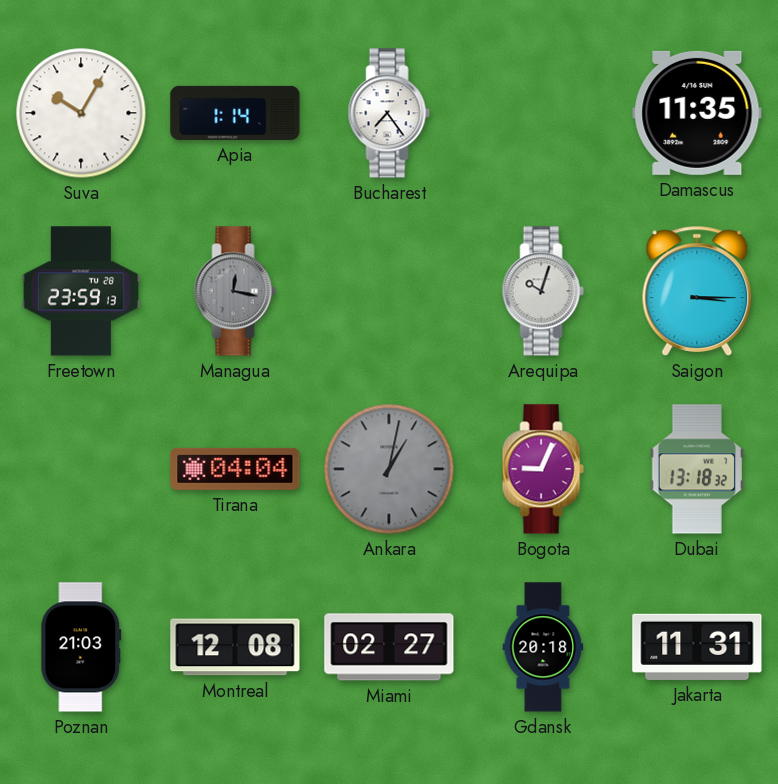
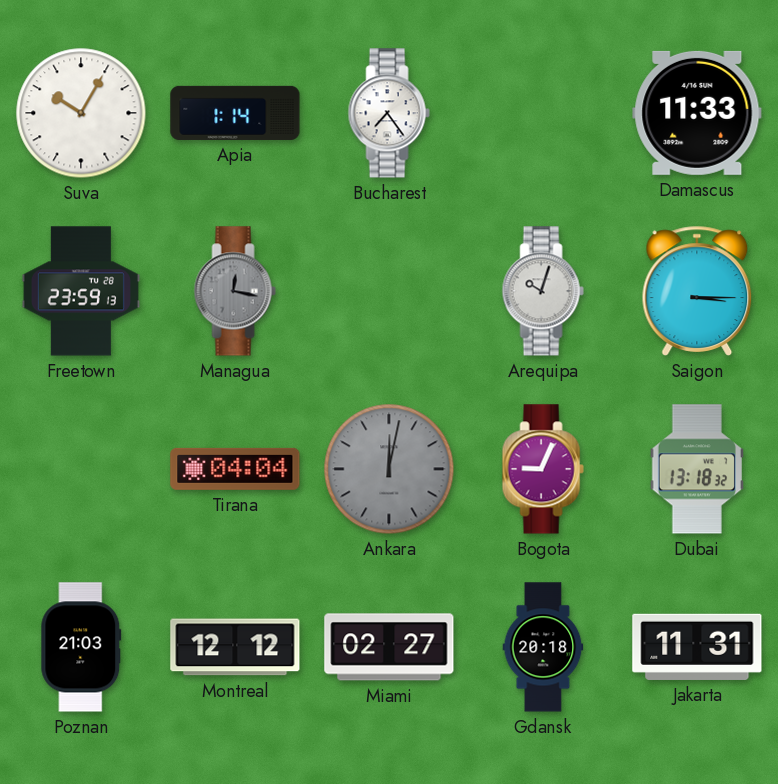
Damascus: 11:35 -> 11:33 (697, 113)
Ankara: 1:02 -> 12:02 (389, 469)
Montreal: 12:08 -> 12:12 (235, 647)
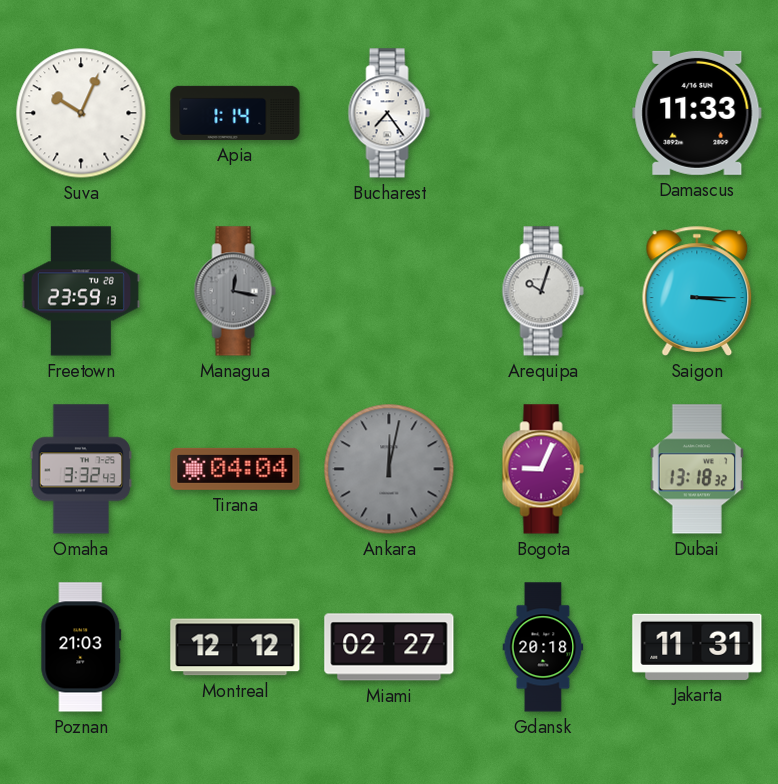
Suva: 10:05 -> 10:04 (81, 113)
Omaha: none -> 3:32 (81, 469)
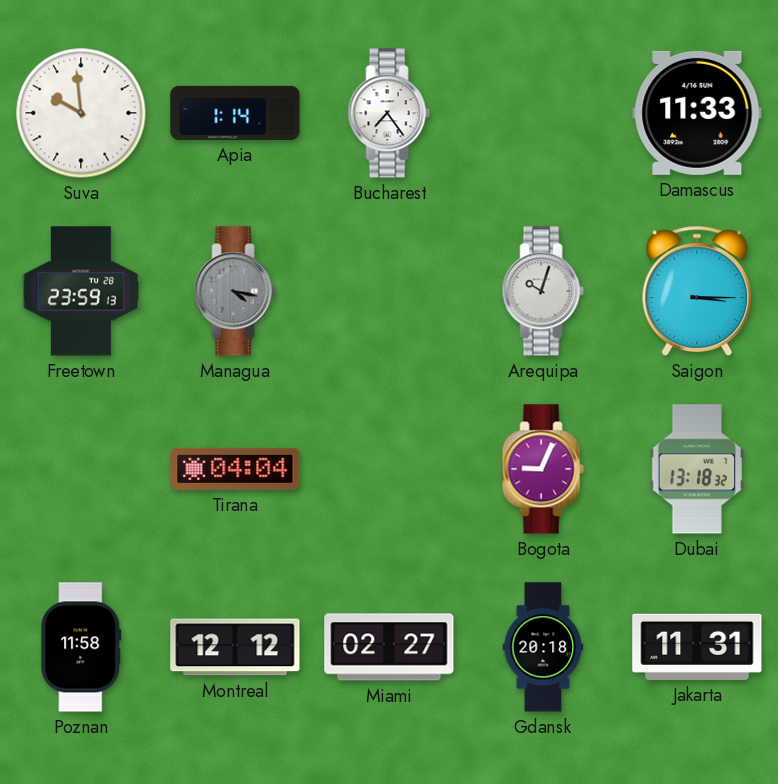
Suva: 10:04 -> 9:59 (81, 113)
Managua: 12:17 -> 4:17 (235, 291)
Omaha: 3:32 -> none (81, 469)
Ankara: 12:02 -> none (389, 469)
Poznan: 21:03 -> 11:58 (81, 647)
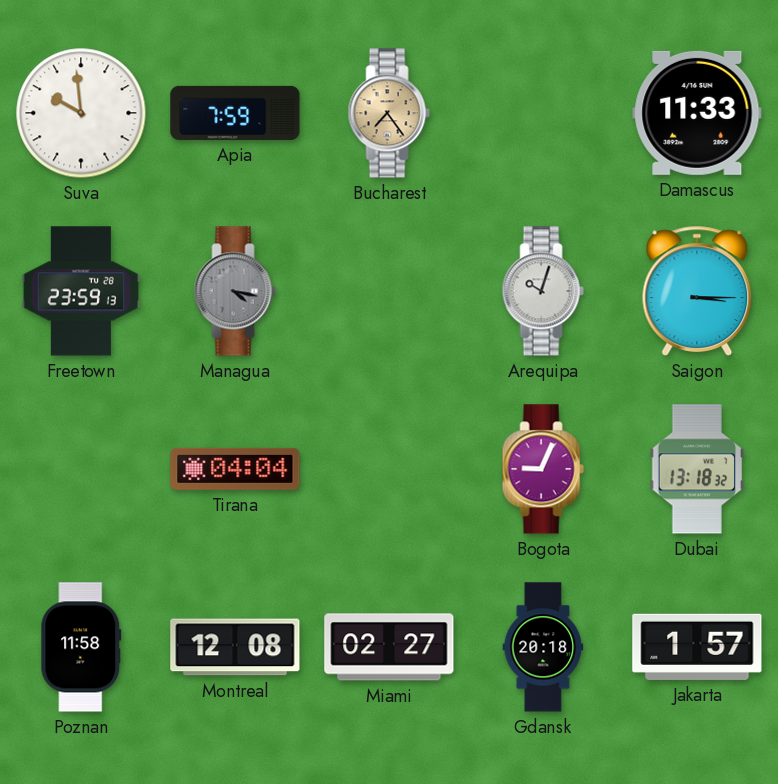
Apia: 1:14 -> 7:59 (235, 113)
Bucharest dial: white -> champagne (389, 113)
Montreal: 12:12 -> 12:08 (235, 647)
Jakarta: 11:31 -> 1:57 (697, 647)
